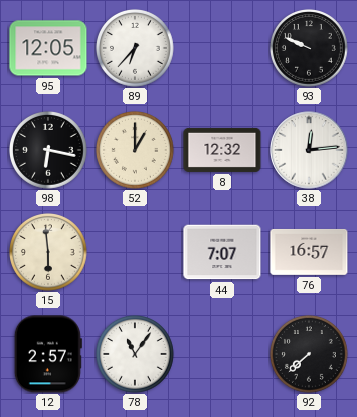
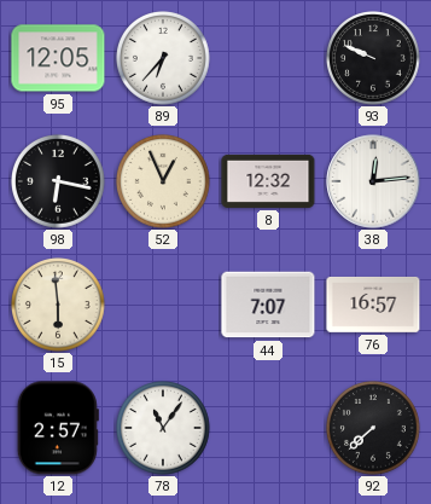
52: 1:00 -> 12:56 (164, 183)
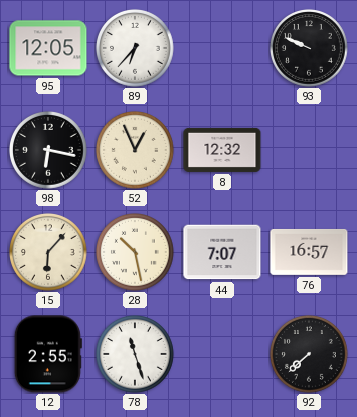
38: 12:14 -> none (373, 181)
15: 5:59 -> 6:07 (49, 253)
28: none -> 10:28 (136, 253)
12: 2:57 -> 2:55 (48, 354)
78: 11:06 -> 11:27 (136, 355)
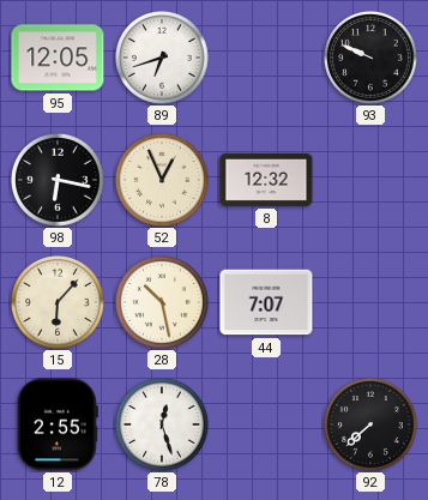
89: 6:37 -> 6:42 (163, 59)
76: 16:57 -> none (309, 252)
78: 11:27 -> 12:27 (163, 426)
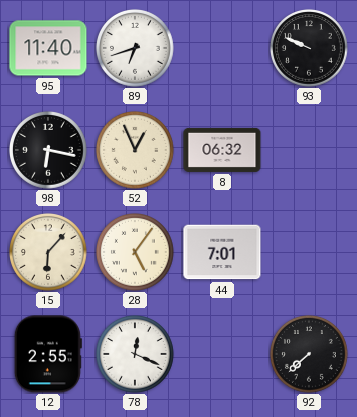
95: 12:05 -> 11:40 (48, 48)
8: 12:32 -> 06:32 (222, 150)
28: 10:28 -> 5:06 (136, 253)
44: 7:07 -> 7:01 (222, 252)
78: 12:27 -> 12:19 (136, 355)
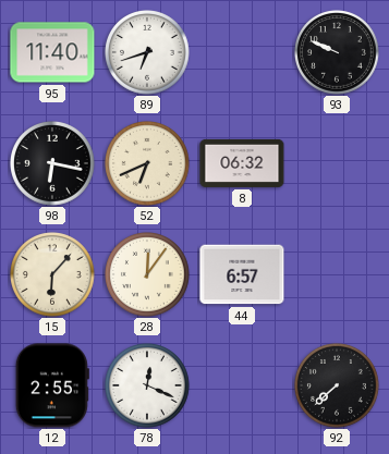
52: 12:56 -> 6:41 (148, 164)
28: 5:06 -> 12:06 (148, 275)
44: 7:01 -> 6:57 (242, 274)
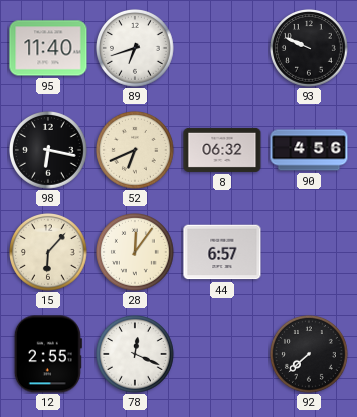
90: none -> 4:56 (309, 150)
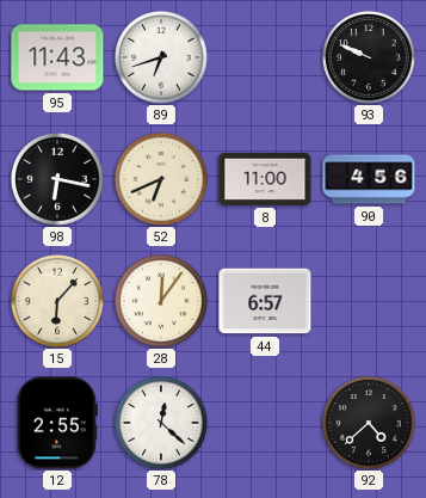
95: 11:40 -> 11:43 (57, 57)
8: 06:32 -> 11:00 (265, 179)
78: 12:19 -> 12:22 (162, 424)
92: 7:38 -> 4:38 (370, 424)
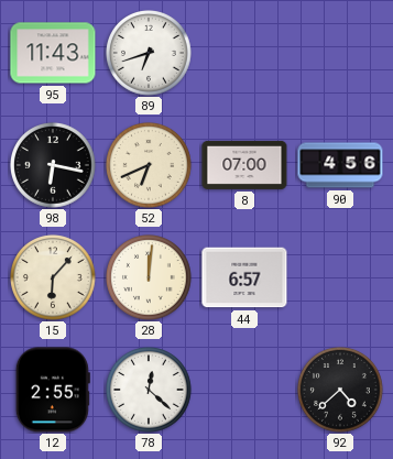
93: 9:49 -> none (370, 59)
8: 11:00 -> 07:00 (244, 165)
28: 12:06 -> 12:01 (150, 278)
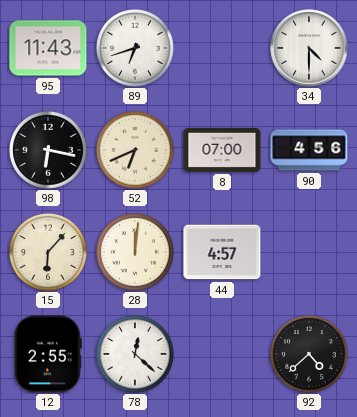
34: none -> 4:30 (309, 48)
44: 6:57 -> 4:57 (222, 252)
